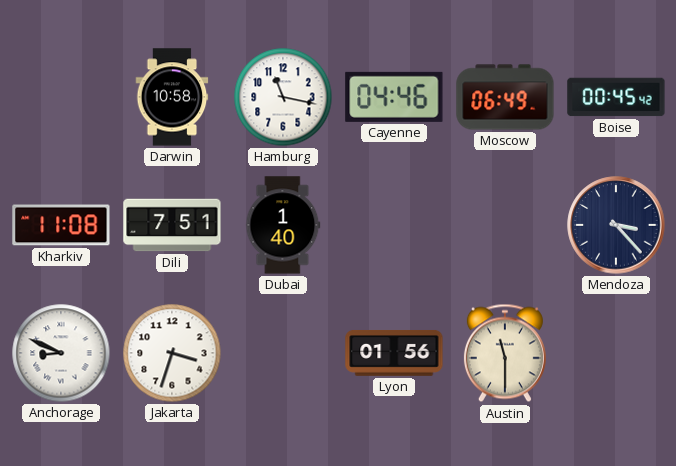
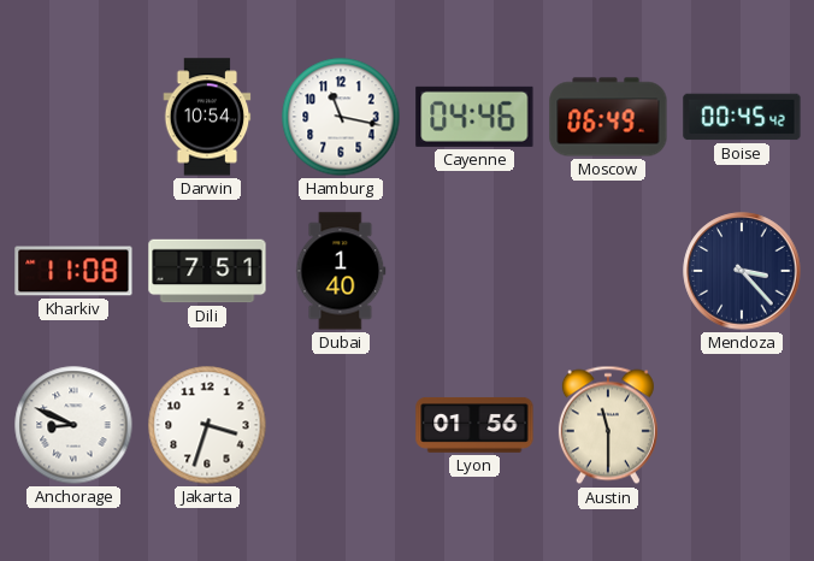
Darwin: 10:58 -> 10:54 (207, 117)
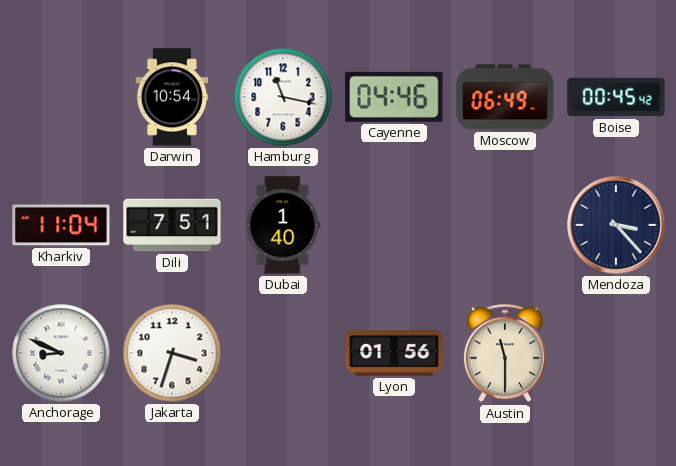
Kharkiv: 11:08 -> 11:04 (61, 225)
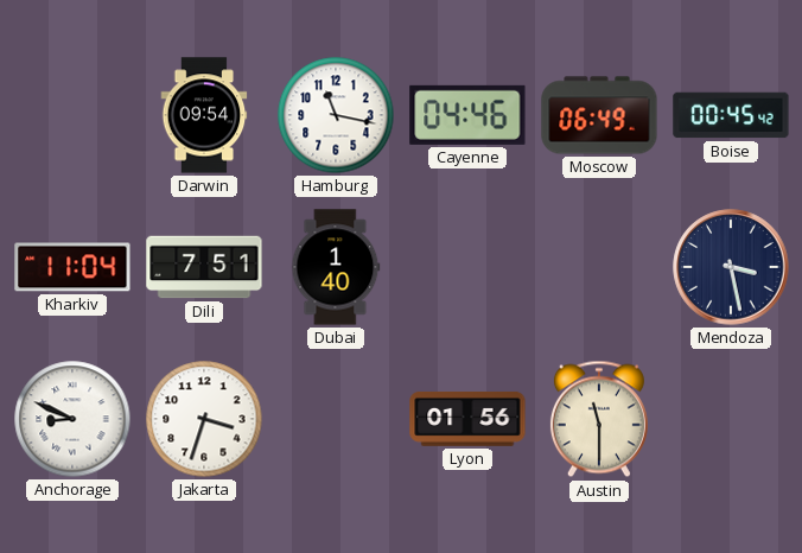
Darwin: 10:54 -> 09:54 (204, 115)
Mendoza: 3:23 -> 3:28 (731, 267)
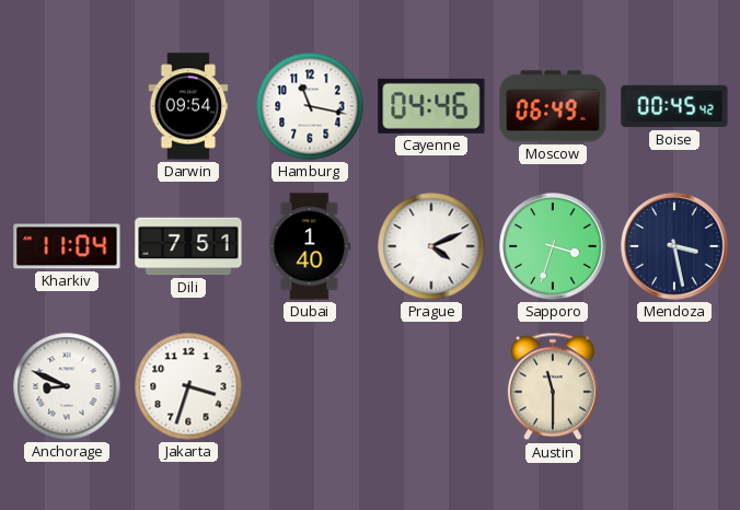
Prague: none -> 4:11 (431, 246)
Sapporo: none -> 3:33 (553, 246)
Lyon: 01:56 -> none (467, 419)
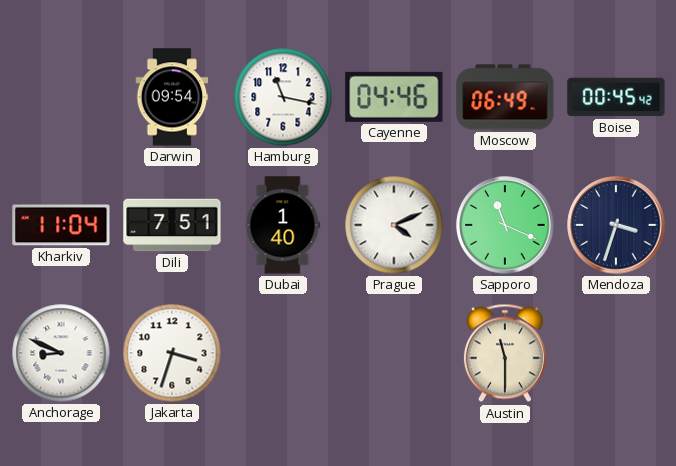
Sapporo: 3:33 -> 11:19 (505, 225)
Mendoza: 3:28 -> 3:33 (616, 225)
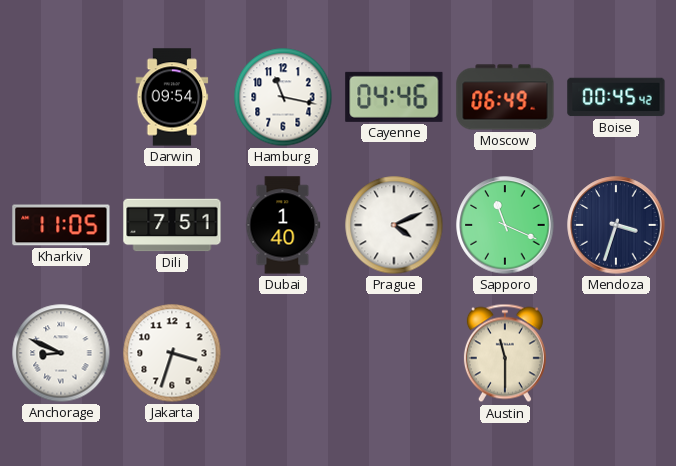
Kharkiv: 11:04 -> 11:05 (61, 225)
